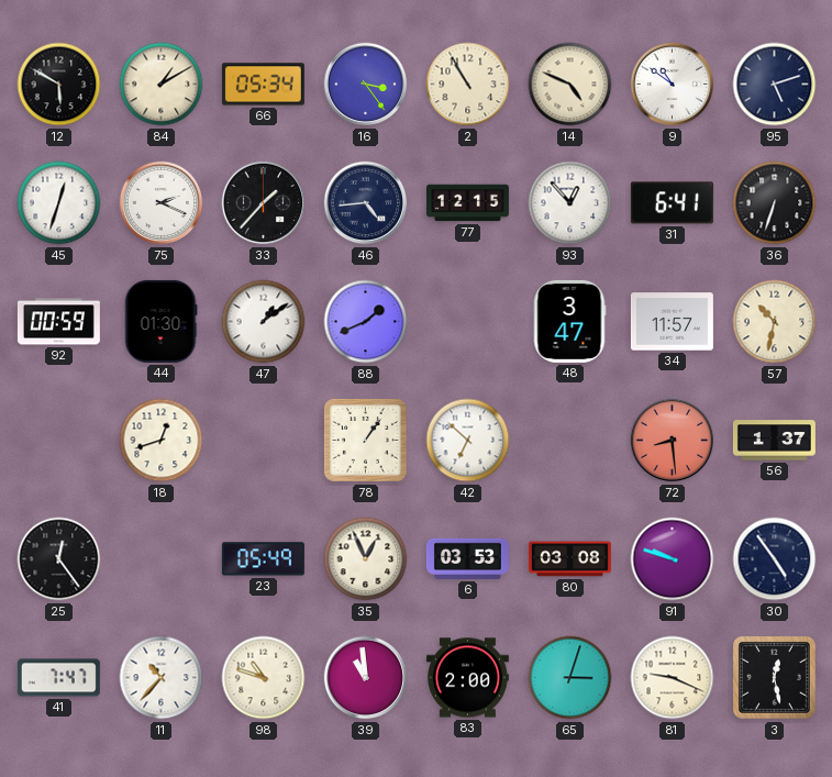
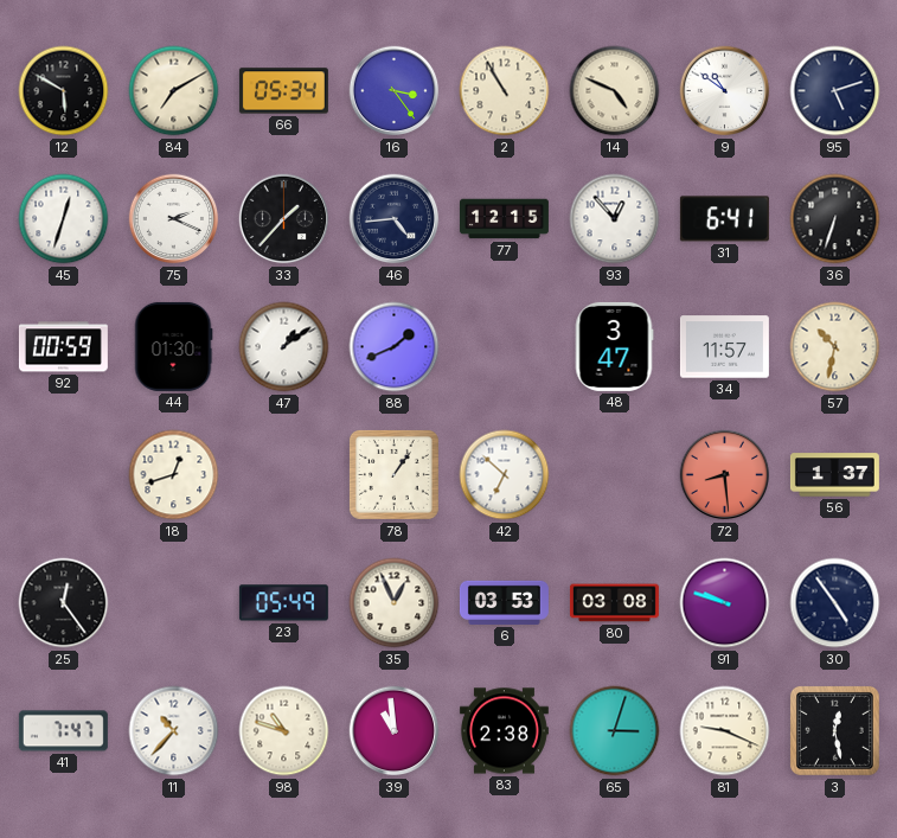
84: 1:10 -> 7:10 (174, 91)
83: 2:00 -> 2:38 (504, 731)
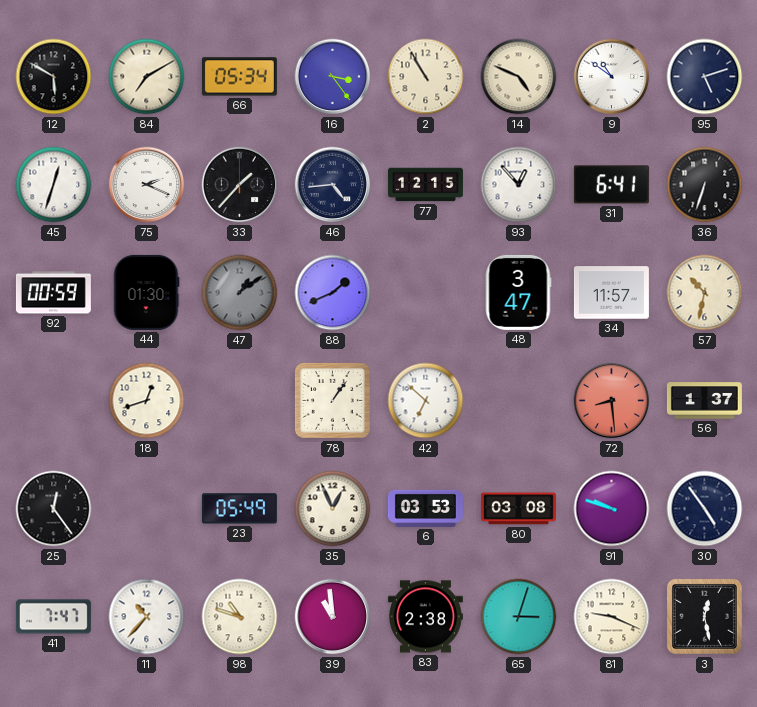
47 dial: white -> grey (240, 293)
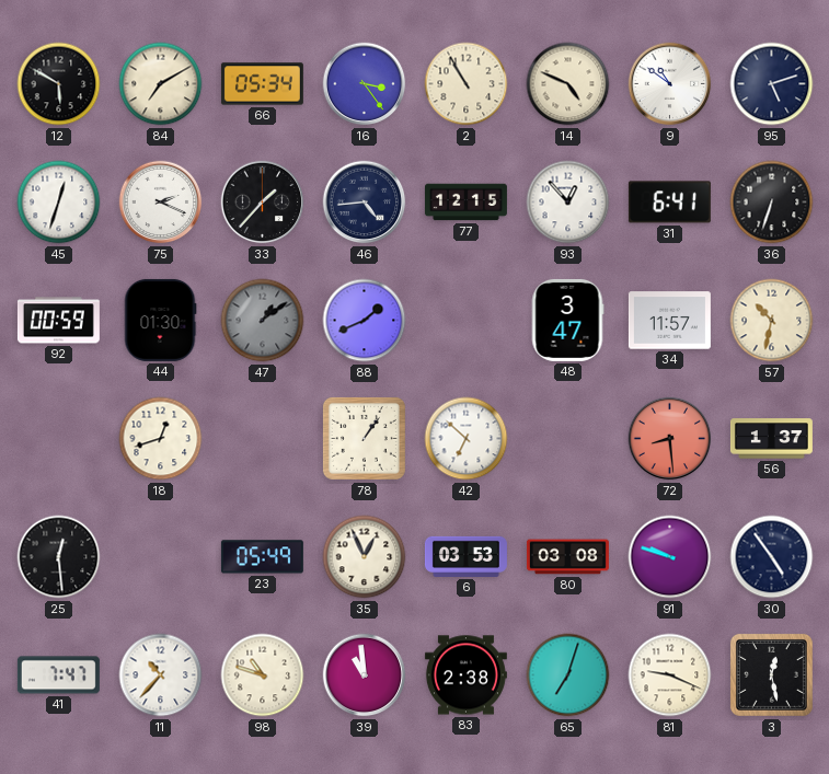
25: 12:24 -> 12:29 (59, 557)
65: 3:03 -> 7:03 (568, 675)
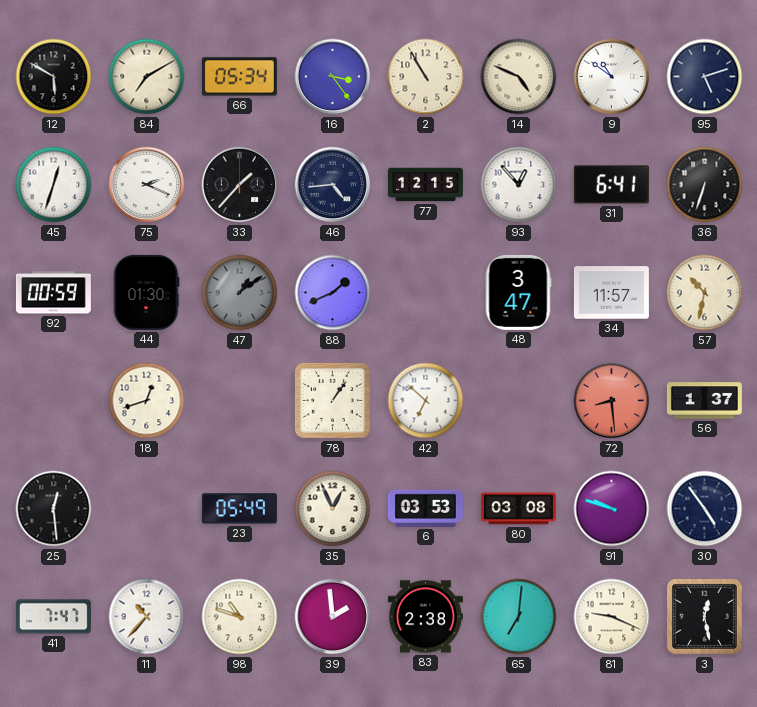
39: 10:59 -> 1:59 (333, 617)
65: 7:03 -> 7:01 (519, 617)
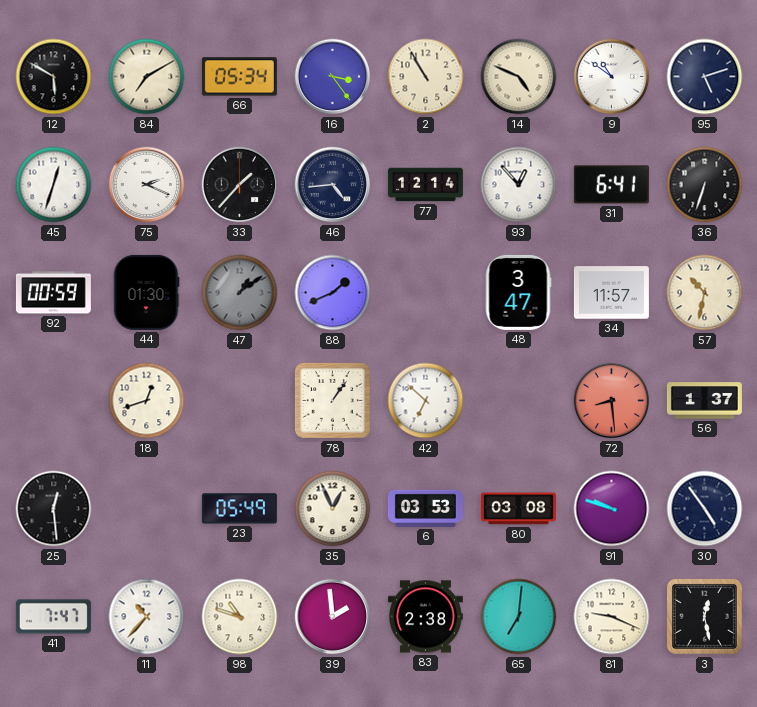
77: 12:15 -> 12:14 (425, 185)
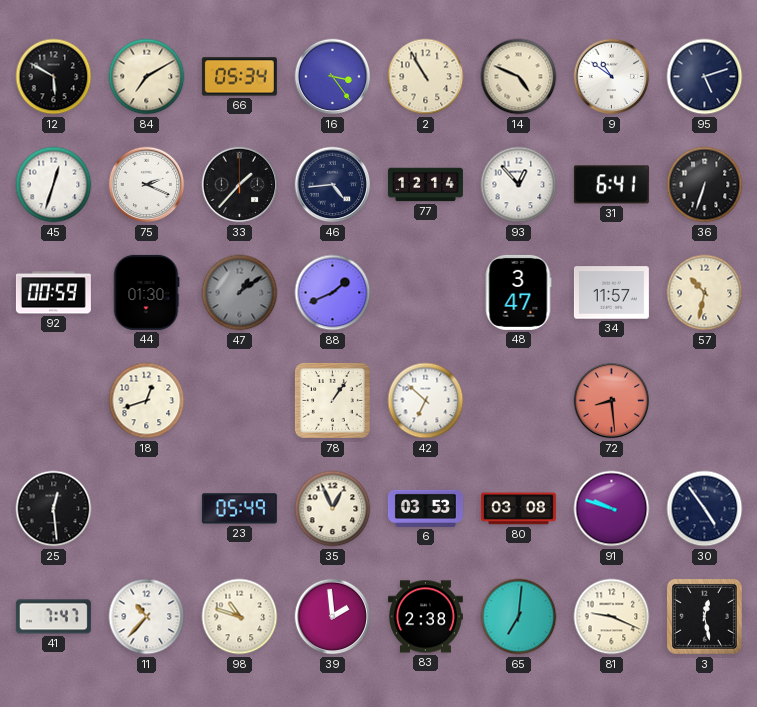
56: 1:37 -> none (704, 401)
